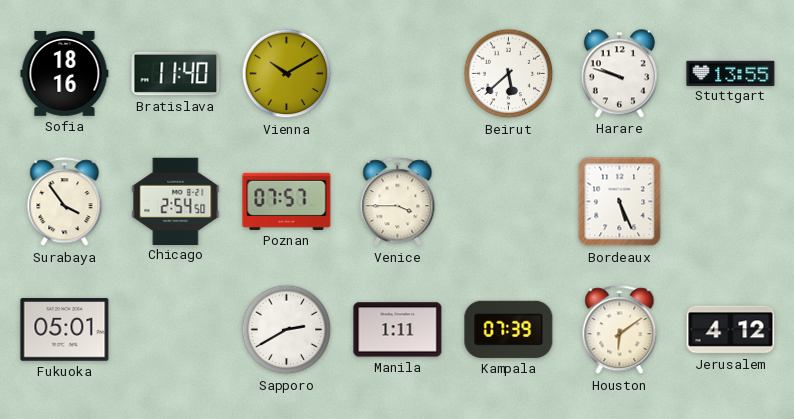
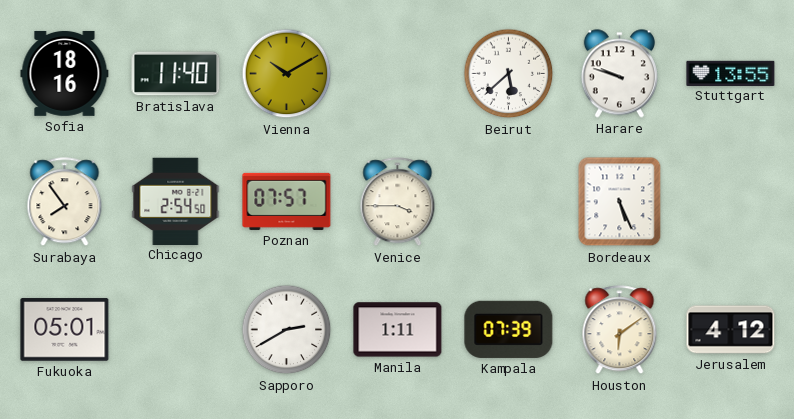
Surabaya: 3:54 -> 7:54 (65, 202)
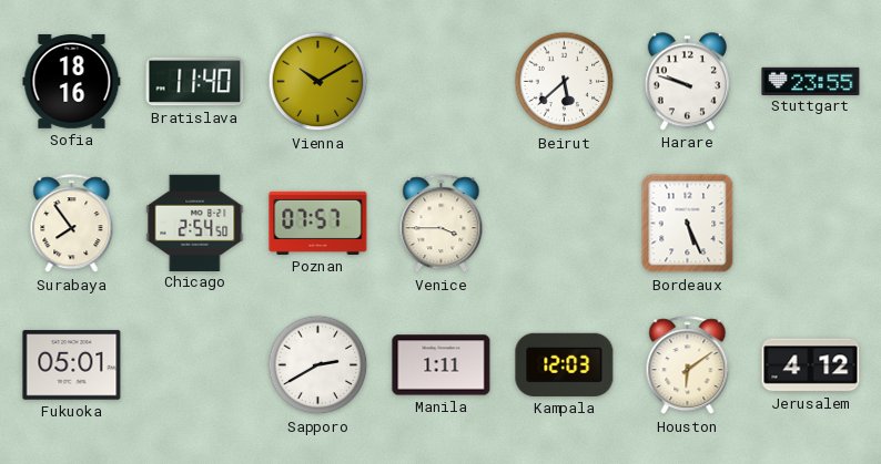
Stuttgart: 13:55 -> 23:55 (811, 81)
Kampala: 07:39 -> 12:03 (565, 364)
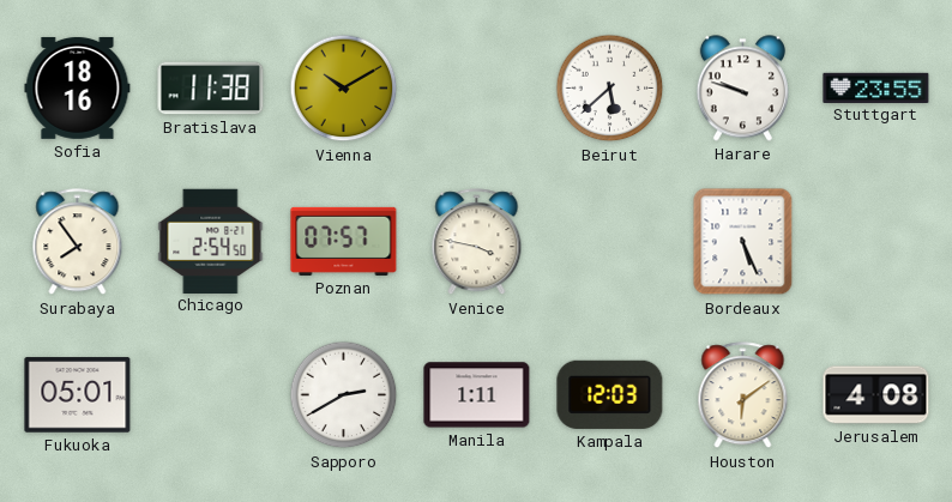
Bratislava: 11:40 -> 11:38 (211, 89)
Venice: 3:45 -> 3:47 (477, 242)
Jerusalem: 4:12 -> 4:08 (876, 395)
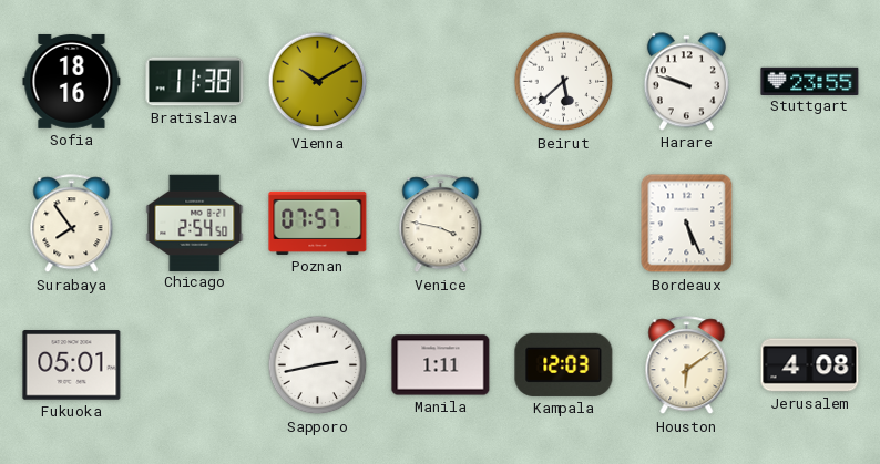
Sapporo: 2:40 -> 2:43 (318, 365)
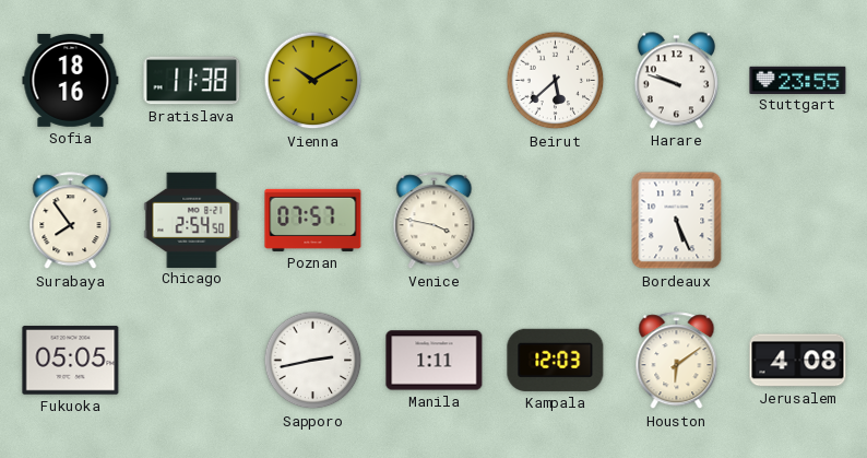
Fukuoka: 05:01 -> 05:05 (71, 361)
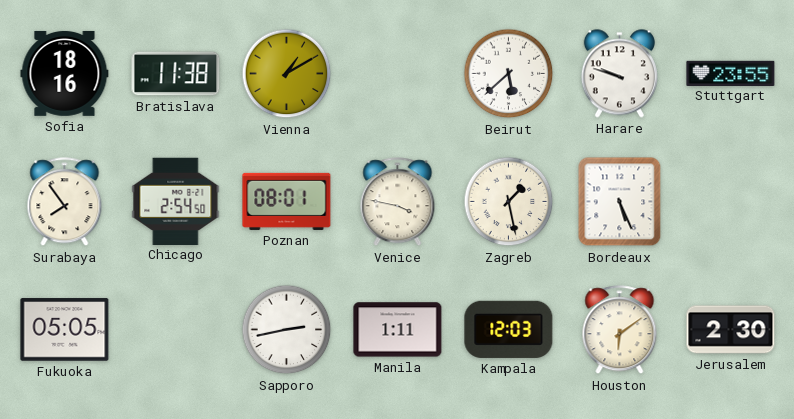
Vienna: 10:10 -> 1:10 (287, 74)
Poznan: 07:57 -> 08:01 (287, 201)
Zagreb: none -> 1:28 (509, 202)
Jerusalem: 4:08 -> 2:30 (731, 330)
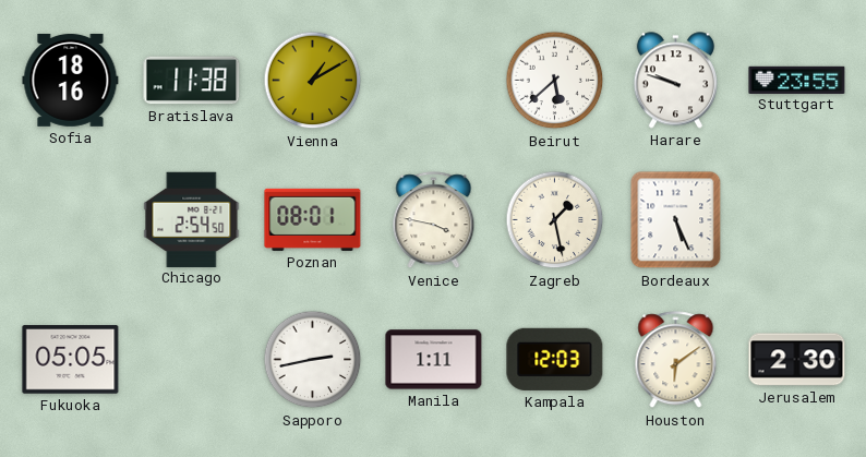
Surabaya: 7:54 -> none (65, 202)
